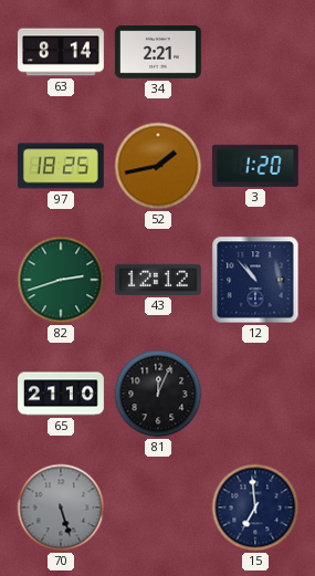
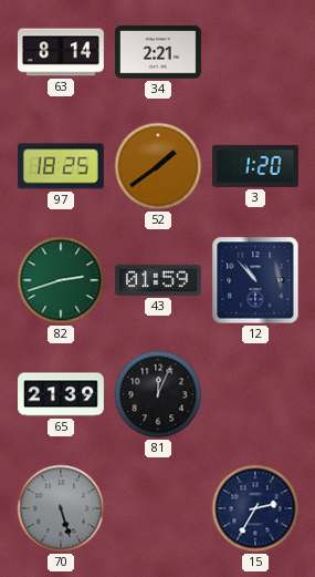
52: 1:43 -> 1:39 (158, 166)
43: 12:12 -> 01:59 (158, 280)
65: 21:10 -> 21:39 (62, 394)
15: 6:59 -> 2:35 (255, 508)
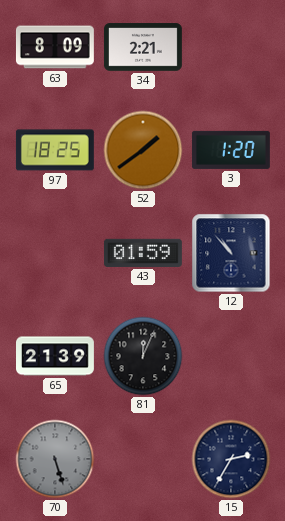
63: 8:14 -> 8:09 (55, 47)
82: 2:42 -> none (61, 280)
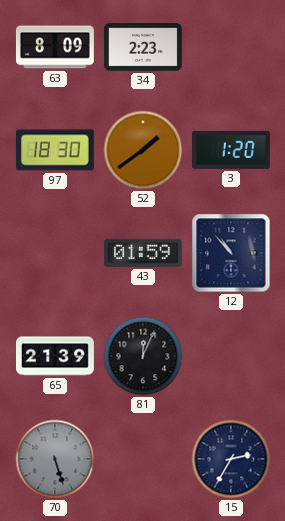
34: 2:21 -> 2:23 (143, 47)
97: 18:25 -> 18:30 (55, 150)
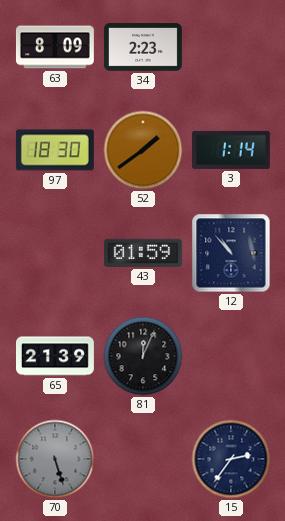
3: 1:20 -> 1:14 (231, 150)
15: 2:35 -> 2:36 (231, 459)
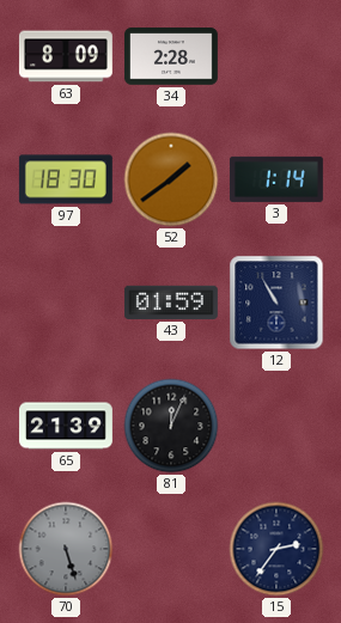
34: 2:23 -> 2:28 (171, 56)
12: 10:53 -> 10:55 (276, 303)
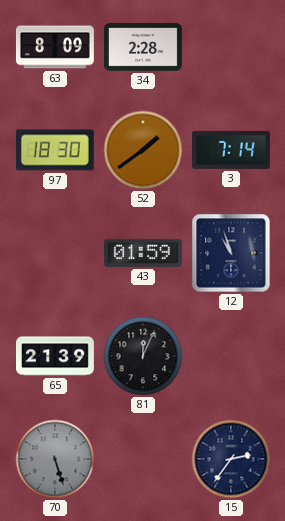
3: 1:14 -> 7:14 (231, 150)
12: 10:55 -> 10:57 (231, 253)
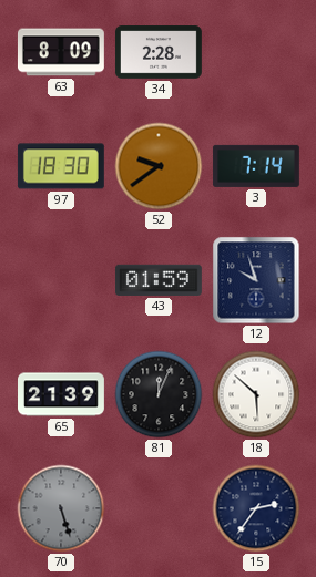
52: 1:39 -> 9:39 (159, 166)
12: 10:57 -> 9:57 (256, 280)
18: none -> 5:52 (256, 394)
